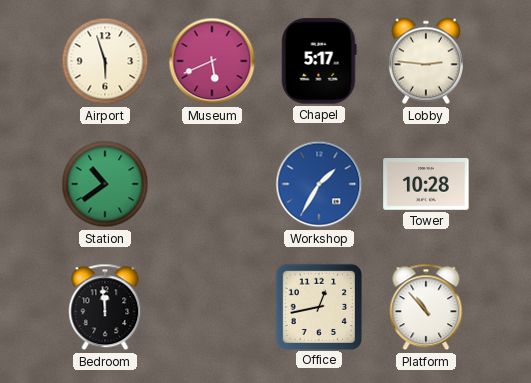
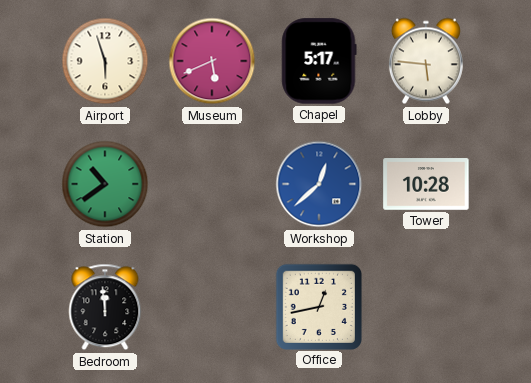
Lobby: 2:46 -> 5:46 (426, 61)
Workshop: 1:35 -> 12:38 (319, 184)
Platform: 10:53 -> none (426, 307)
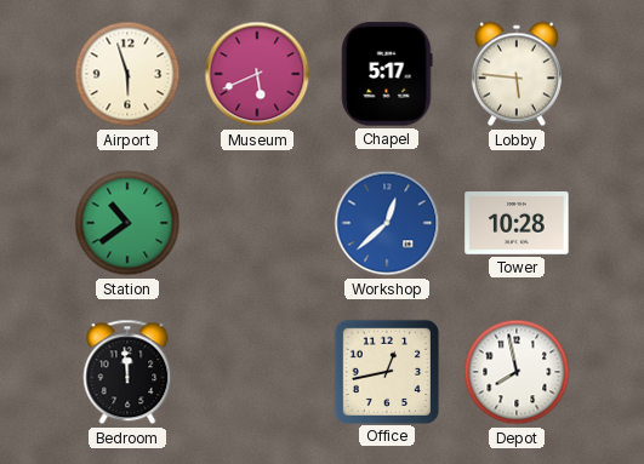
Depot: none -> 7:58 (517, 372)
